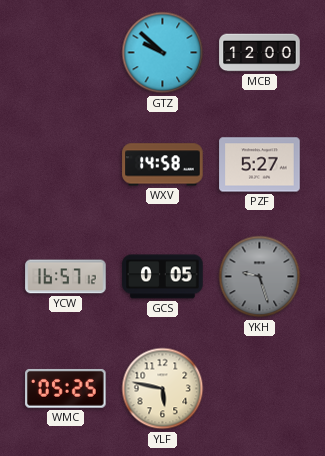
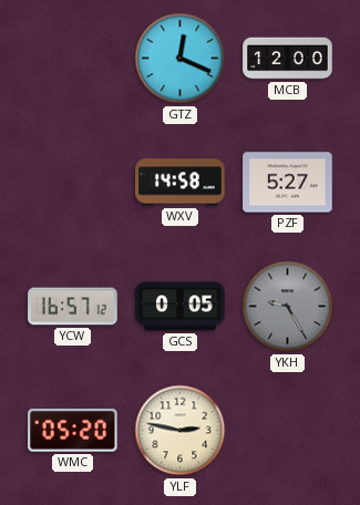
GTZ: 9:52 -> 12:19 (181, 59)
YKH: 9:27 -> 9:25 (288, 307)
WMC: 05:25 -> 05:20 (73, 430)
YLF: 5:47 -> 2:47 (181, 431)
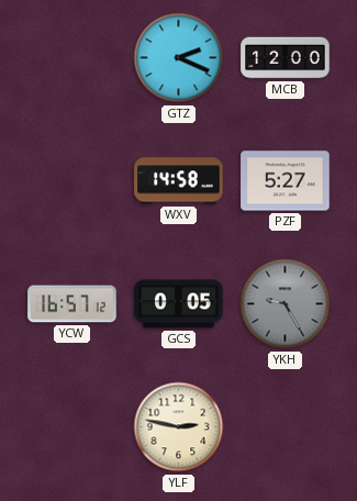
GTZ: 12:19 -> 2:19 (179, 58)
WMC: 05:20 -> none (73, 430)
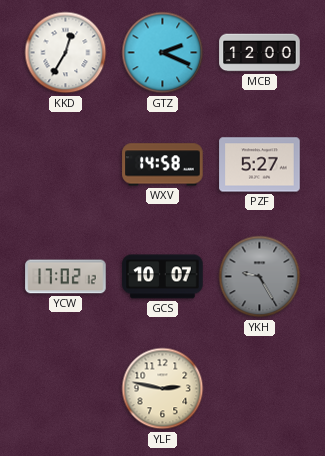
KKD: none -> 12:35 (66, 53)
YCW: 16:57 -> 17:02 (66, 277)
GCS: 0:05 -> 10:07 (163, 277)
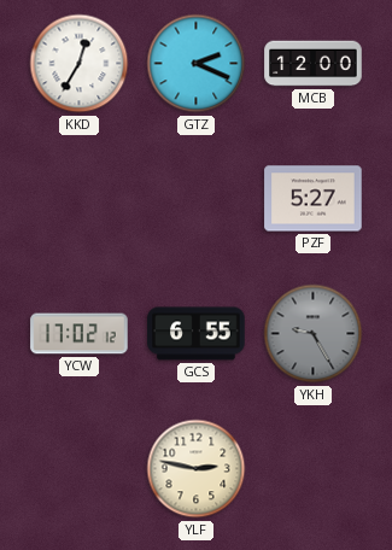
WXV: 14:58 -> none (163, 165)
GCS: 10:07 -> 6:55 (197, 334)
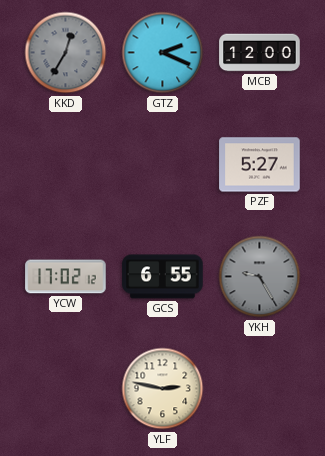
KKD dial: white -> grey (66, 53)
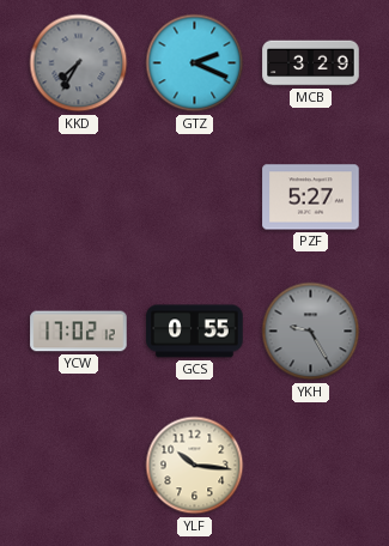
KKD: 12:35 -> 7:35 (79, 63)
MCB: 12:00 -> 3:29 (311, 63)
GCS: 6:55 -> 0:55 (195, 332)
YLF: 2:47 -> 10:16 (195, 466)
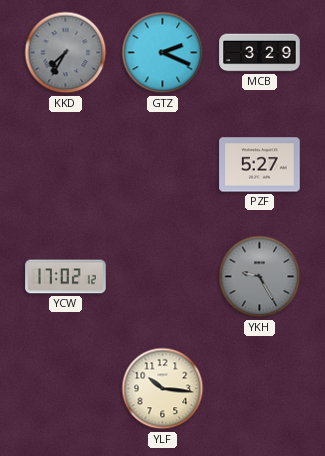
GCS: 0:55 -> none (195, 332)
